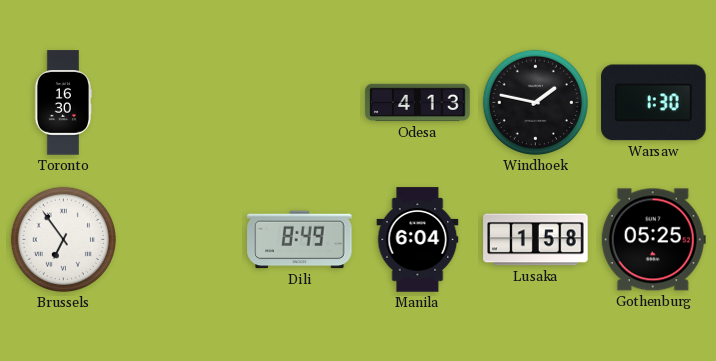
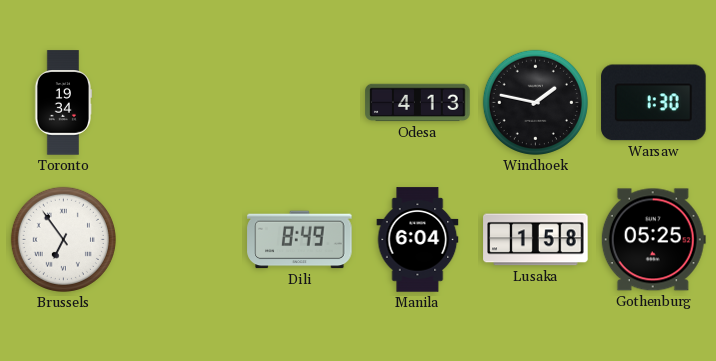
Toronto: 16:30 -> 19:34 (63, 103)
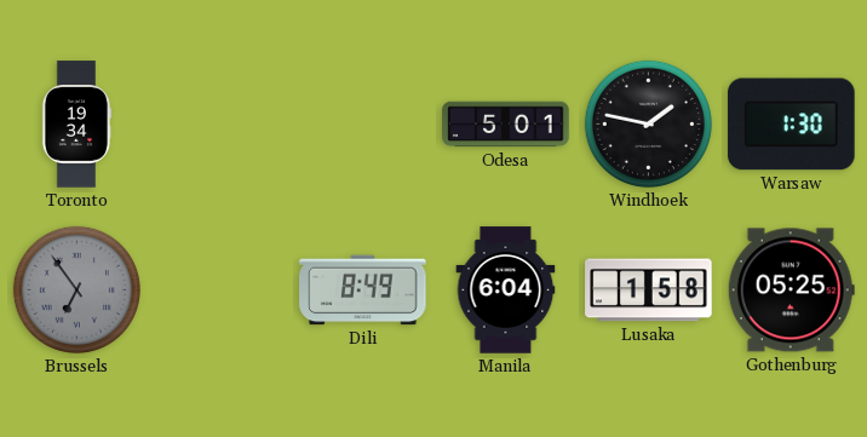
Odesa: 4:13 -> 5:01 (506, 125)
Brussels dial: white -> grey (76, 289)
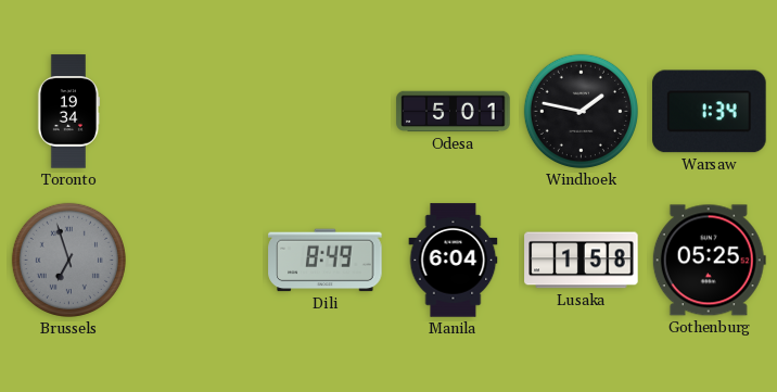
Warsaw: 1:30 -> 1:34 (710, 112)
Brussels: 6:54 -> 6:57 (68, 260)
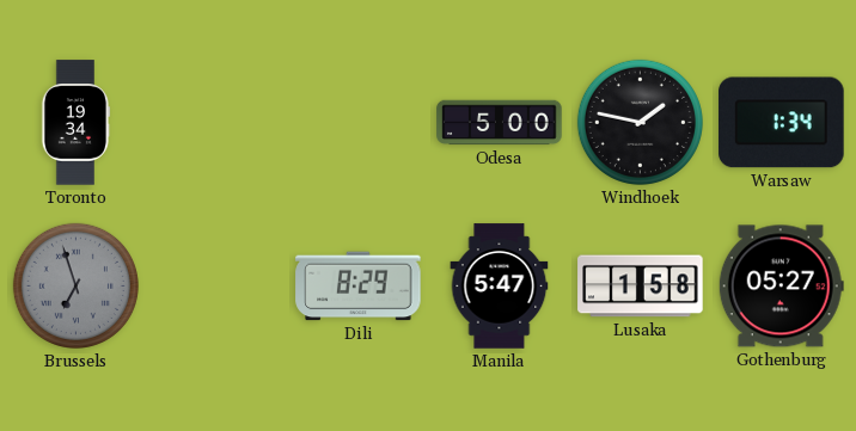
Odesa: 5:01 -> 5:00 (500, 123)
Dili: 8:49 -> 8:29 (359, 287)
Manila: 6:04 -> 5:47 (500, 287)
Gothenburg: 05:25 -> 05:27 (781, 287)
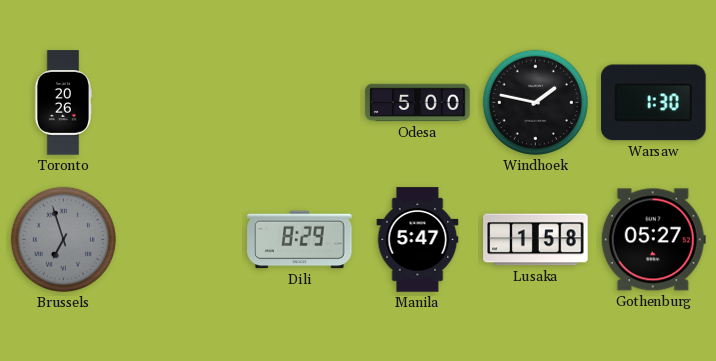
Toronto: 19:34 -> 20:26 (63, 103)
Warsaw: 1:34 -> 1:30 (654, 103)
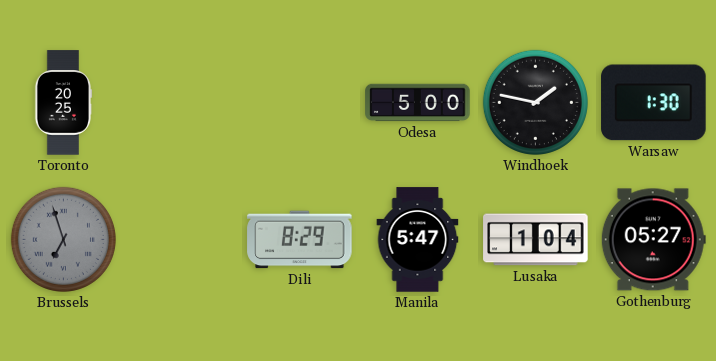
Toronto: 20:26 -> 20:25 (63, 103)
Lusaka: 1:58 -> 1:04 (536, 240)
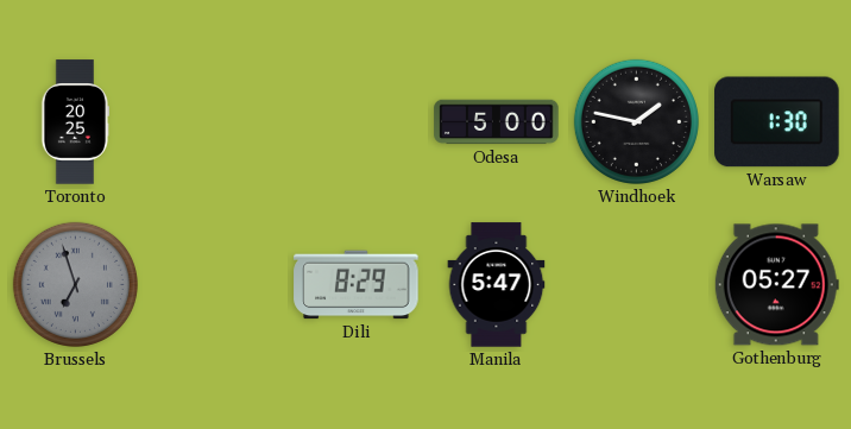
Lusaka: 1:04 -> none (536, 240)
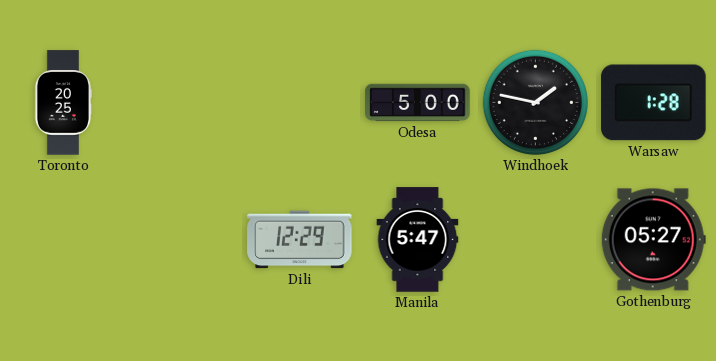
Warsaw: 1:30 -> 1:28 (654, 103)
Brussels: 6:57 -> none (75, 284)
Dili: 8:29 -> 12:29 (300, 240)
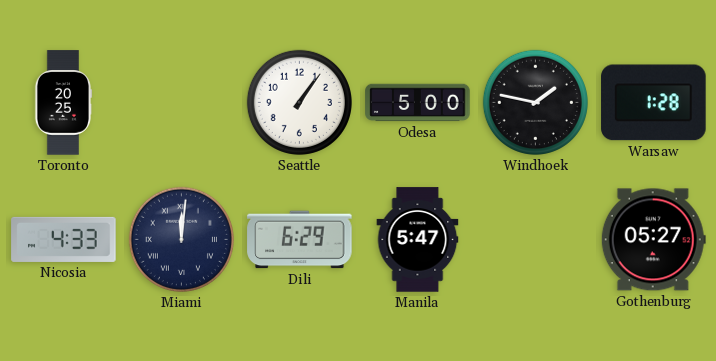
Seattle: none -> 1:06 (299, 102)
Nicosia: none -> 4:33 (64, 239)
Miami: none -> 12:01 (181, 239)
Dili: 12:29 -> 6:29 (300, 240)
